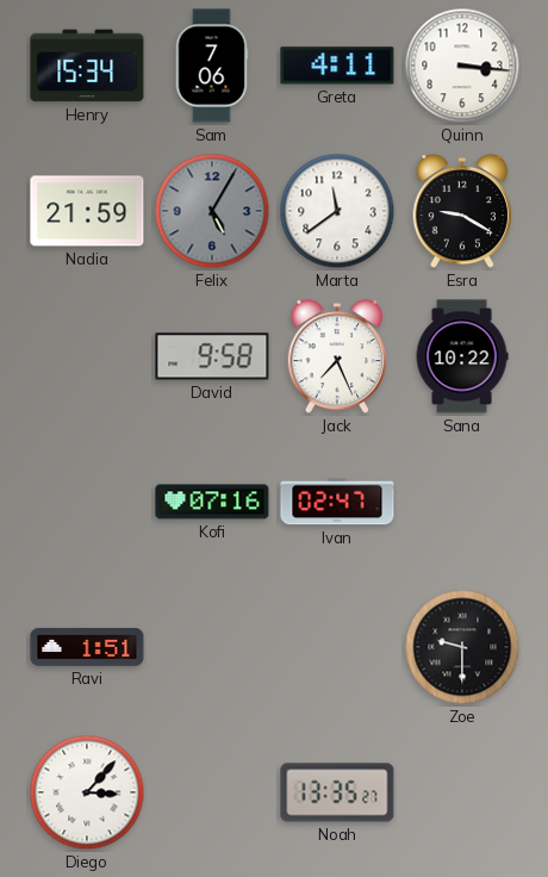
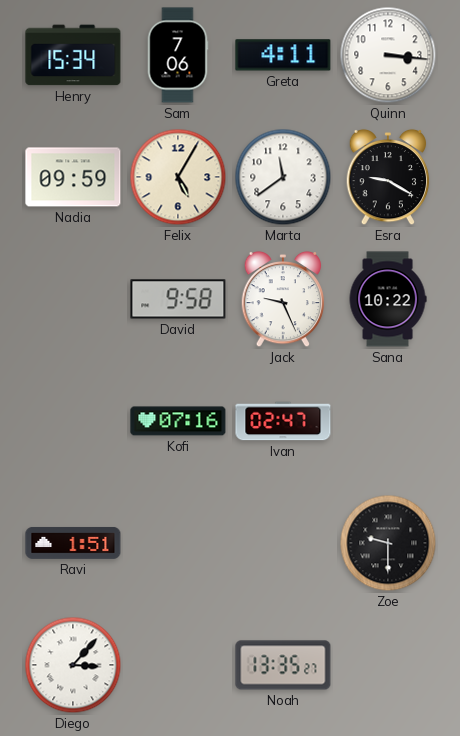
Nadia: 21:59 -> 09:59 (73, 177)
Felix dial: grey -> cream (178, 177)
Jack: 7:26 -> 9:26 (283, 299)
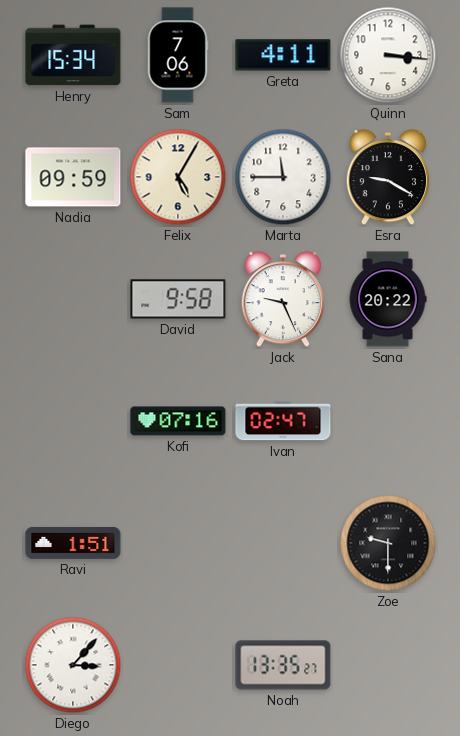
Marta: 11:39 -> 11:45 (283, 177)
Sana: 10:22 -> 20:22 (388, 299)
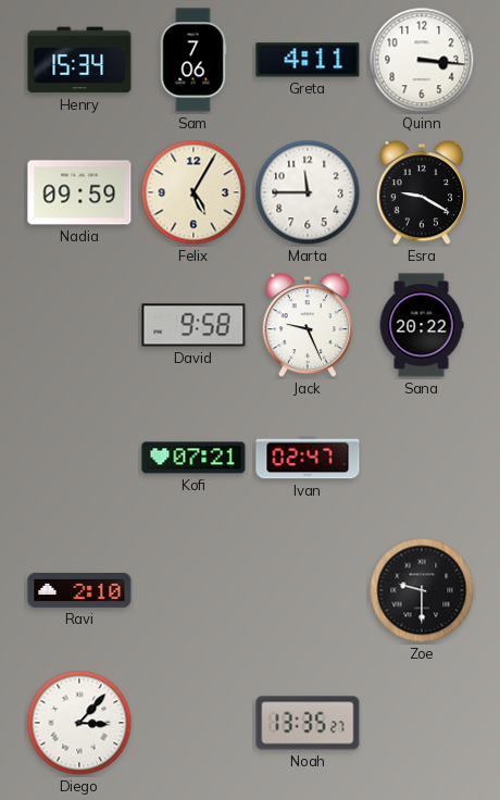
Kofi: 07:16 -> 07:21 (193, 458)
Ravi: 1:51 -> 2:10 (79, 590)
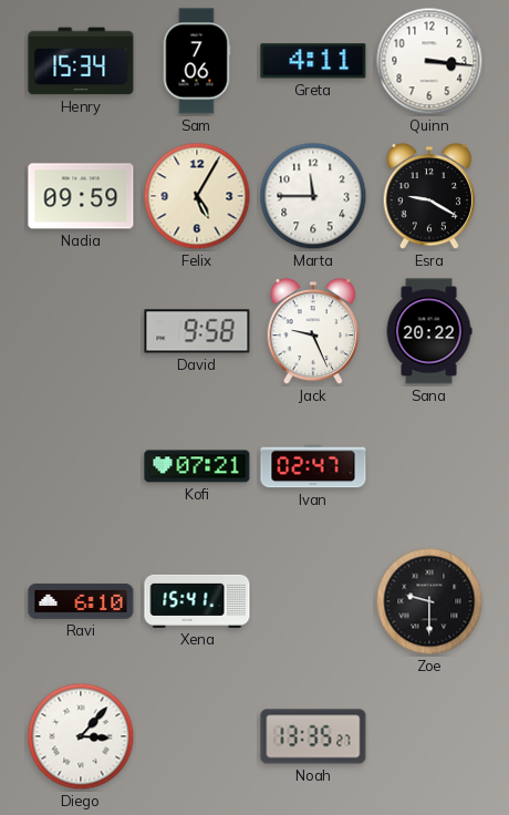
Ravi: 2:10 -> 6:10 (81, 601)
Xena: none -> 15:41 (197, 601)
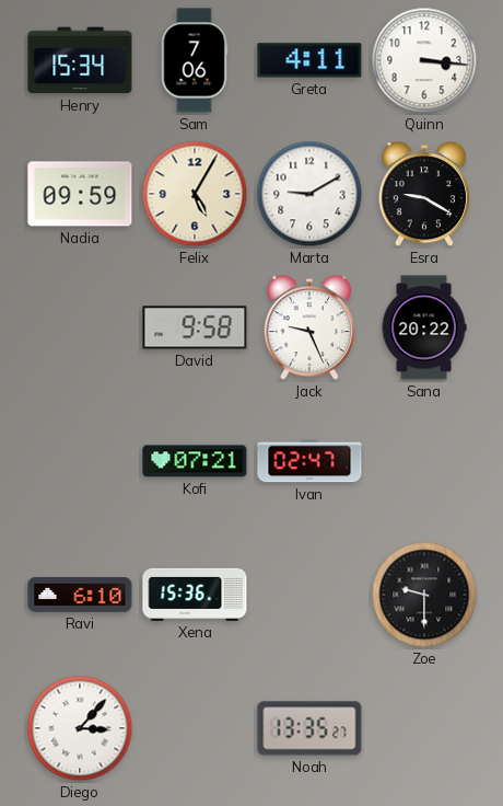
Marta: 11:45 -> 9:10 (309, 194)
Xena: 15:41 -> 15:36 (195, 595)
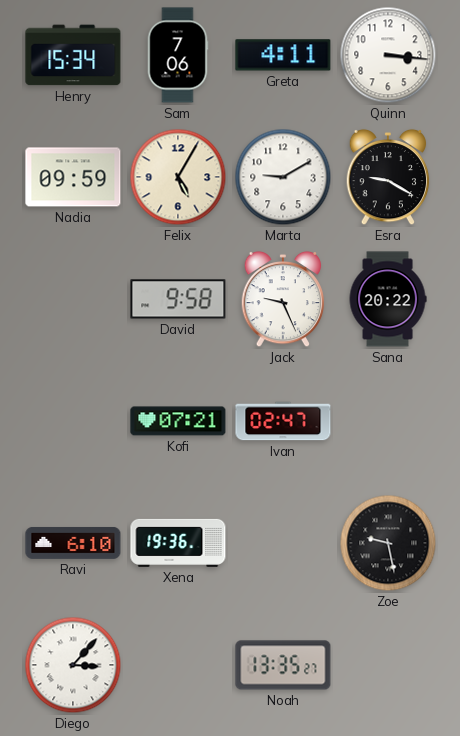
Xena: 15:36 -> 19:36 (178, 543)
Zoe: 9:30 -> 9:28 (388, 543)
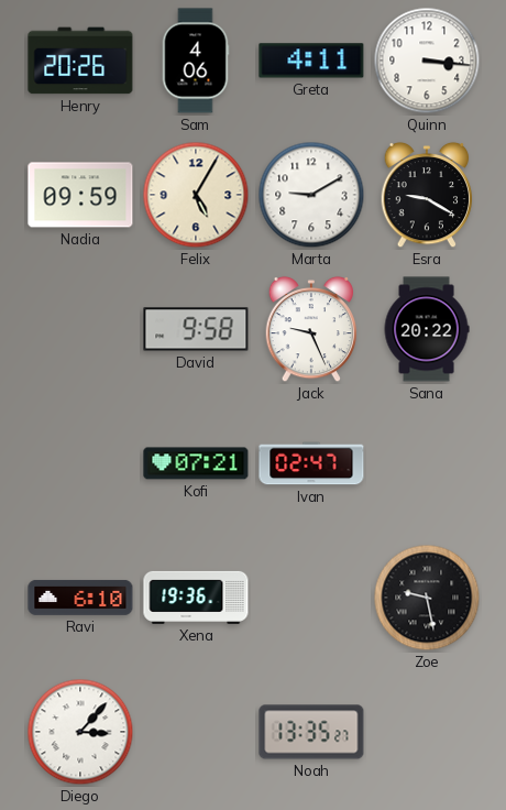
Henry: 15:34 -> 20:26 (80, 61)
Sam: 7:06 -> 4:06 (196, 61)
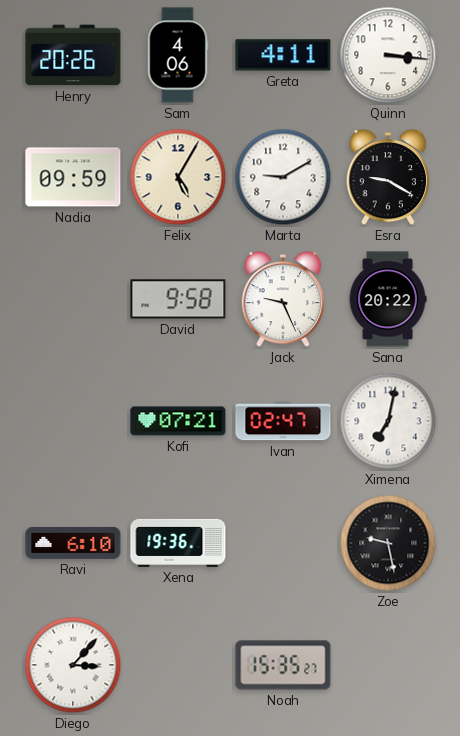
Ximena: none -> 7:02 (388, 421)
Noah: 13:35 -> 15:35 (283, 665)
